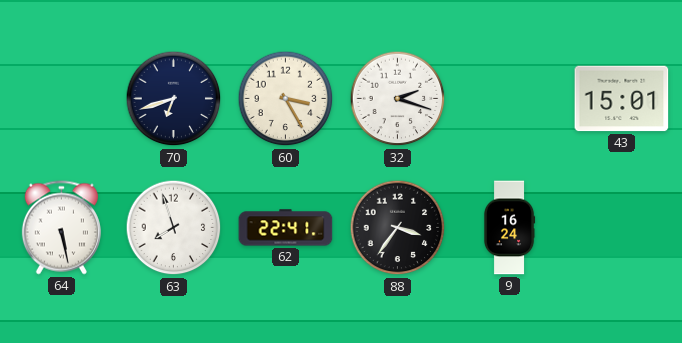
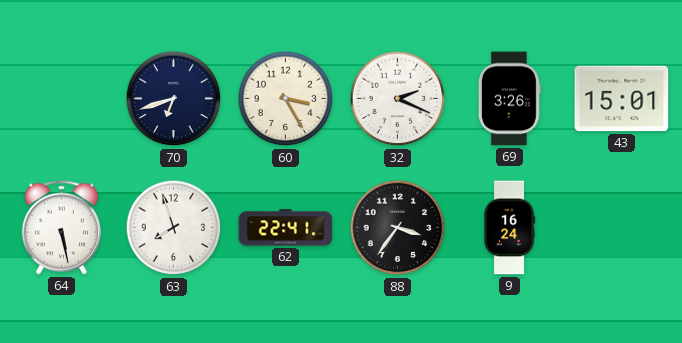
32: 2:18 -> 2:19 (398, 99)
69: none -> 3:26 (509, 99)
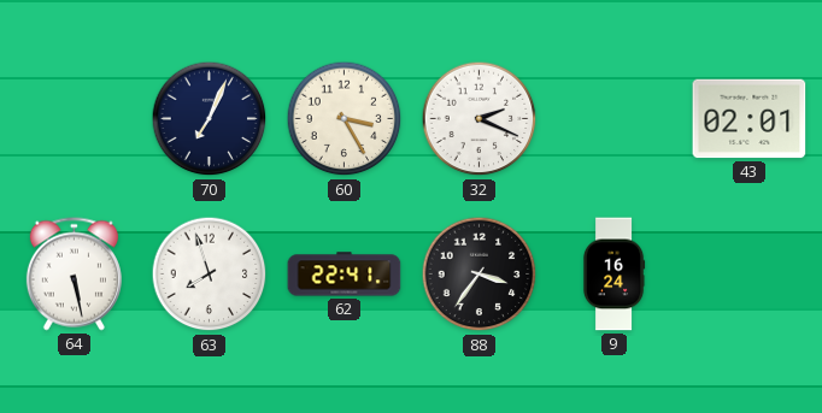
70: 6:42 -> 7:04 (210, 119)
69: 3:26 -> none (509, 99)
43: 15:01 -> 02:01 (750, 119)
